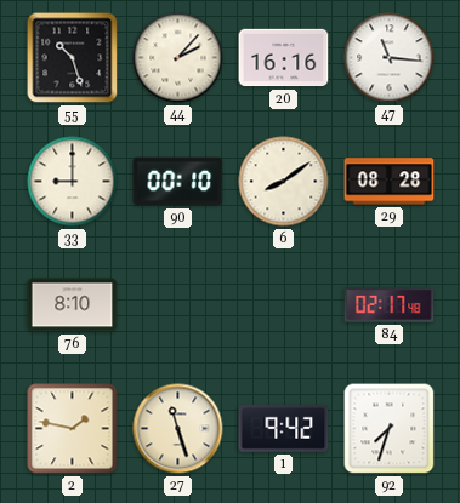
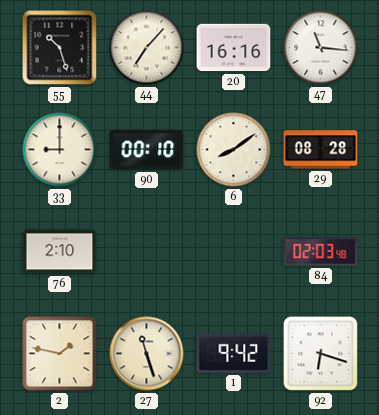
44: 2:07 -> 7:07 (147, 48)
76: 8:10 -> 2:10 (60, 252)
84: 02:17 -> 02:03 (321, 252)
92: 7:33 -> 6:18 (321, 354)
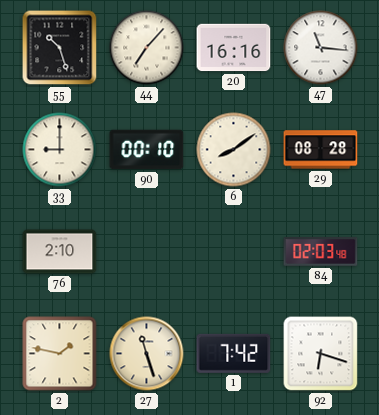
1: 9:42 -> 7:42 (234, 353)
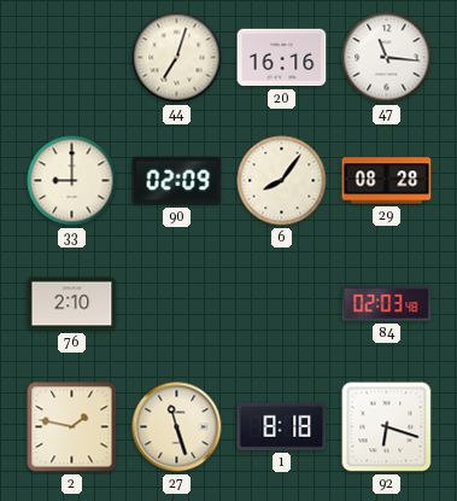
55: 10:27 -> none (60, 48)
44: 7:07 -> 7:03 (177, 58)
90: 00:10 -> 02:09 (177, 181)
6: 8:09 -> 8:06 (282, 181)
1: 7:42 -> 8:18 (282, 426)
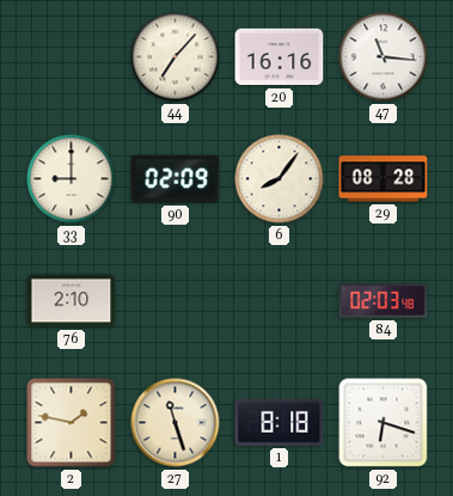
44: 7:03 -> 7:07 (176, 57)
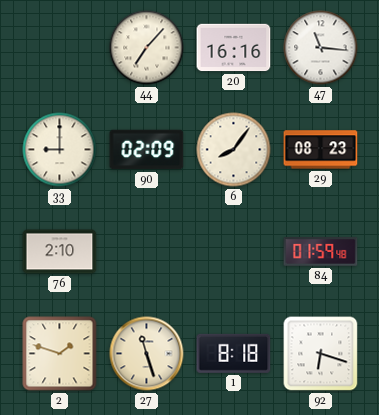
29: 08:28 -> 08:23 (321, 150)
84: 02:03 -> 01:59 (321, 252)
2: 1:47 -> 1:48 (60, 354)
